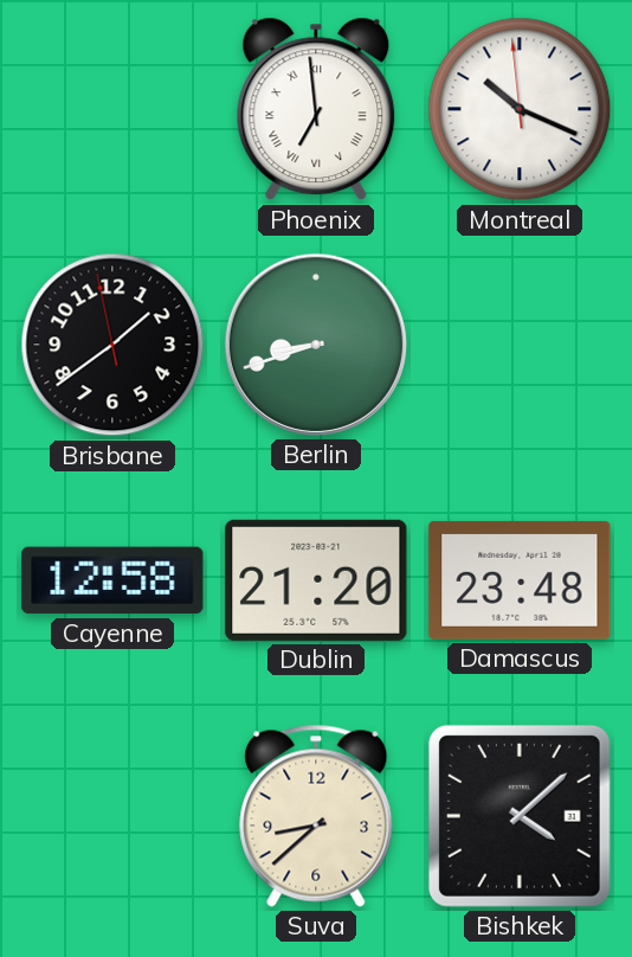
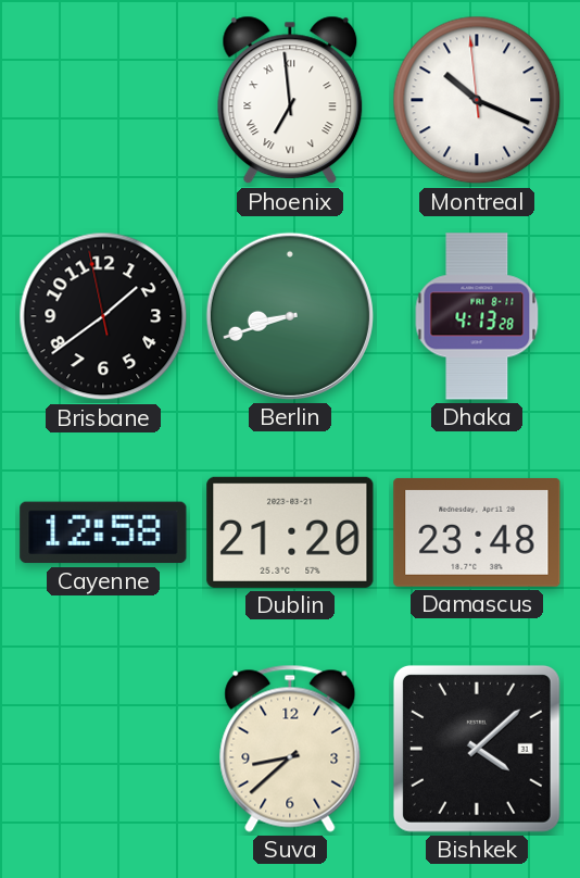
Dhaka: none -> 4:13 (477, 316)
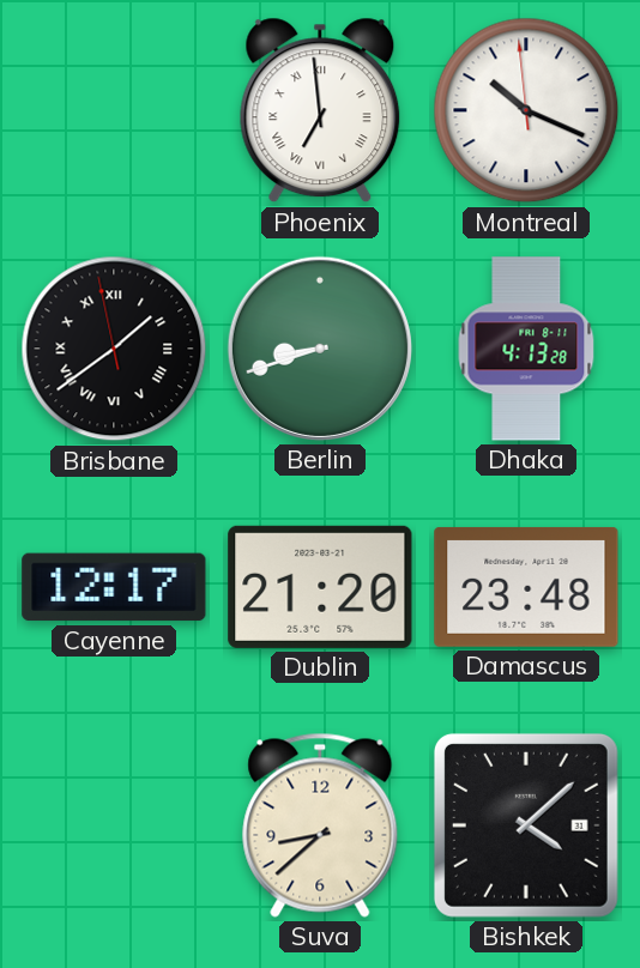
Brisbane numerals: Arabic -> Roman (114, 349)
Cayenne: 12:58 -> 12:17 (114, 587)
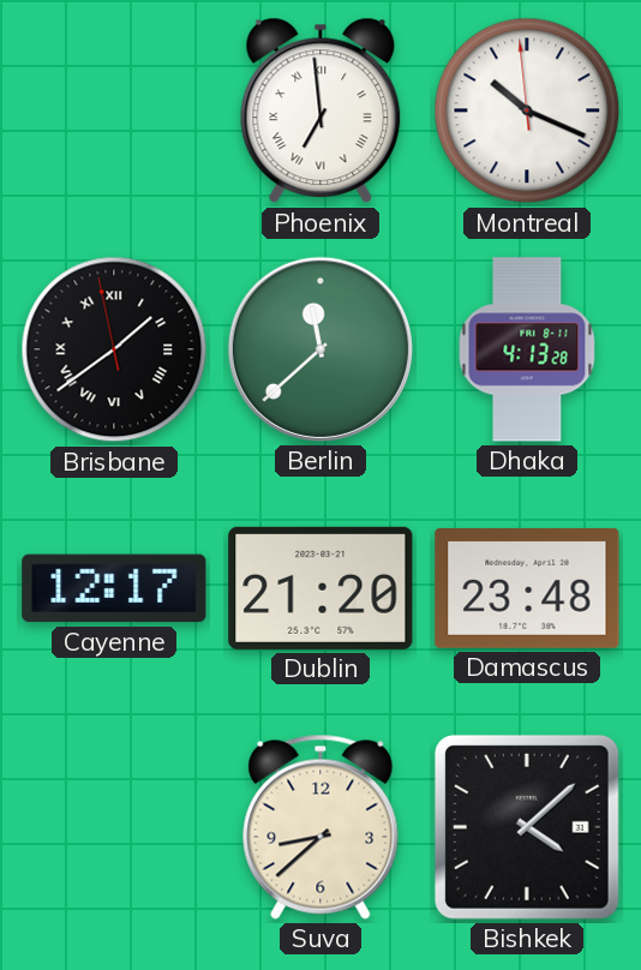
Berlin: 8:42 -> 11:38 (320, 349)
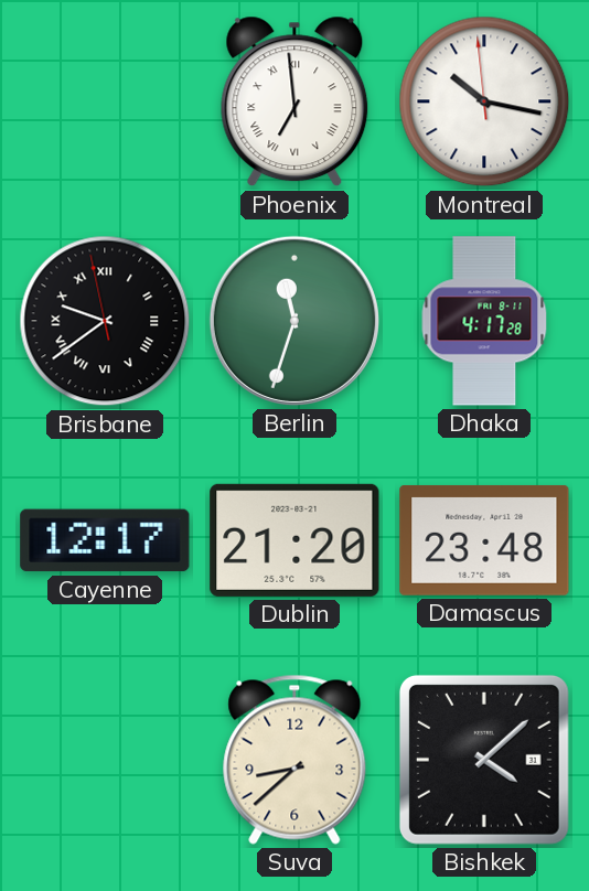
Montreal: 10:18 -> 10:16 (484, 101)
Brisbane: 1:38 -> 9:38 (105, 321)
Berlin: 11:38 -> 11:33 (294, 321)
Dhaka: 4:13 -> 4:17 (484, 321)
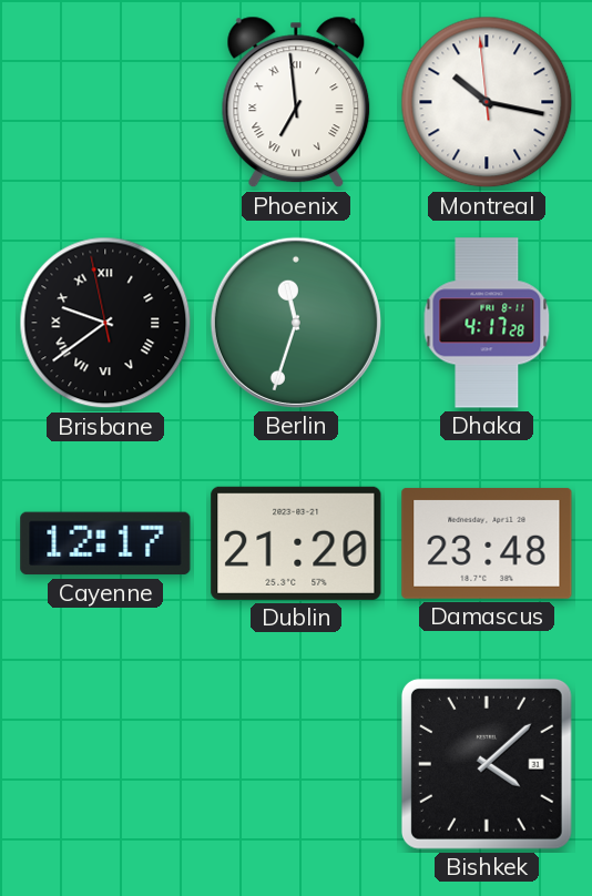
Suva: 8:38 -> none (294, 760)
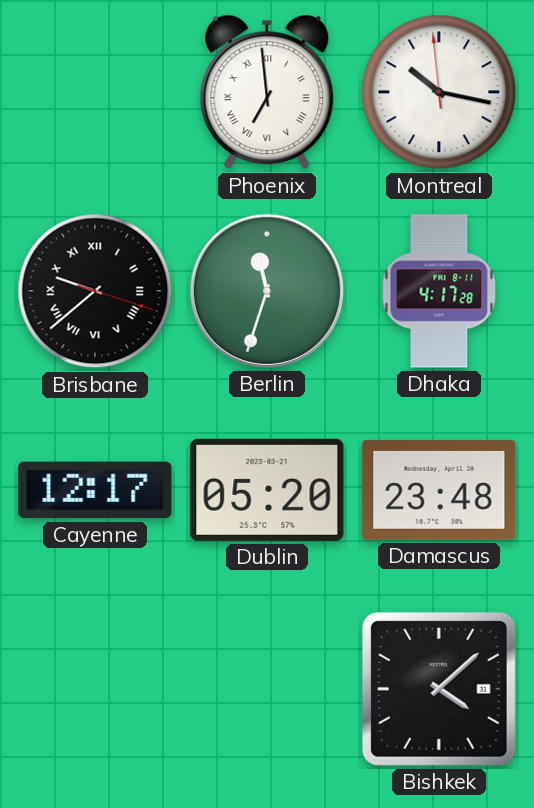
Brisbane: 9:38:58 -> 9:38:18 (95, 291)
Dublin: 21:20 -> 05:20 (267, 490)
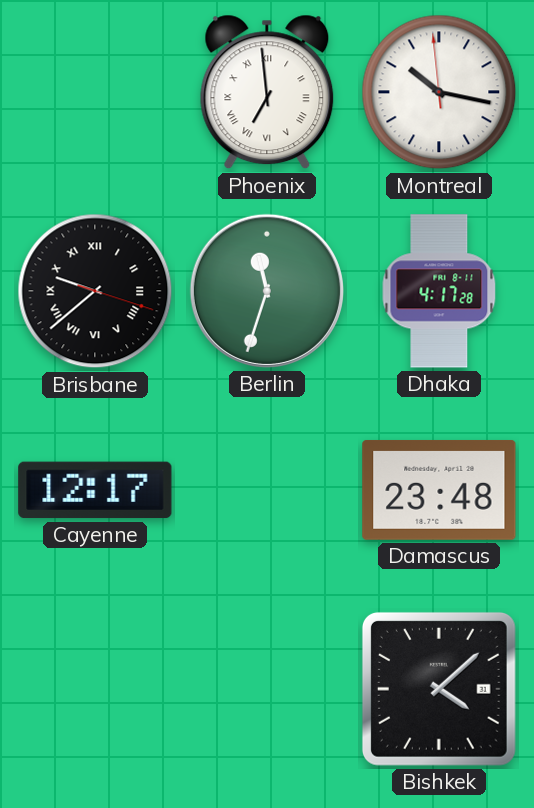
Dublin: 05:20 -> none (267, 490)
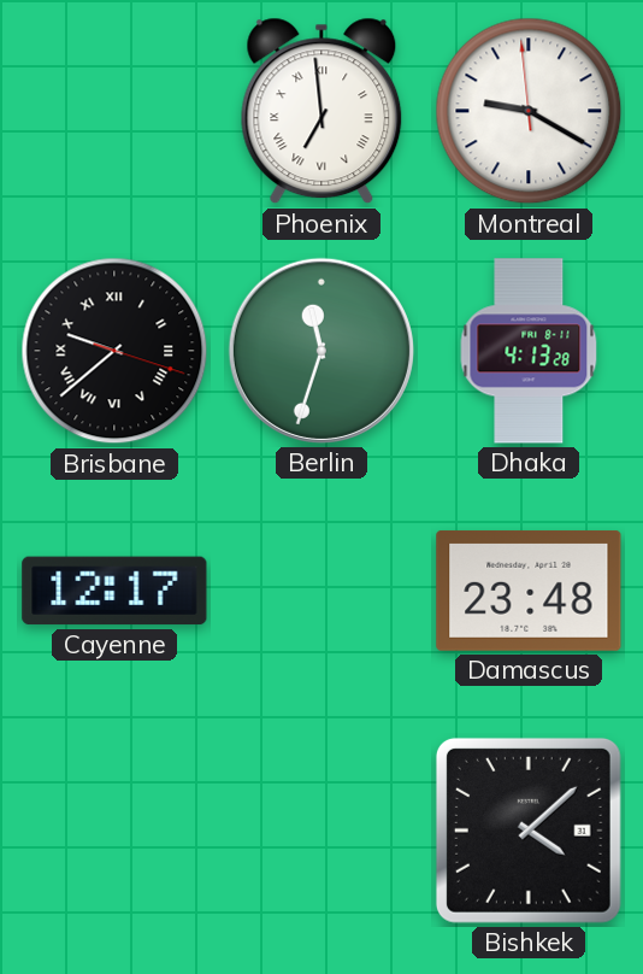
Montreal: 10:16 -> 9:19 (529, 111)
Dhaka: 4:17 -> 4:13 (529, 351)
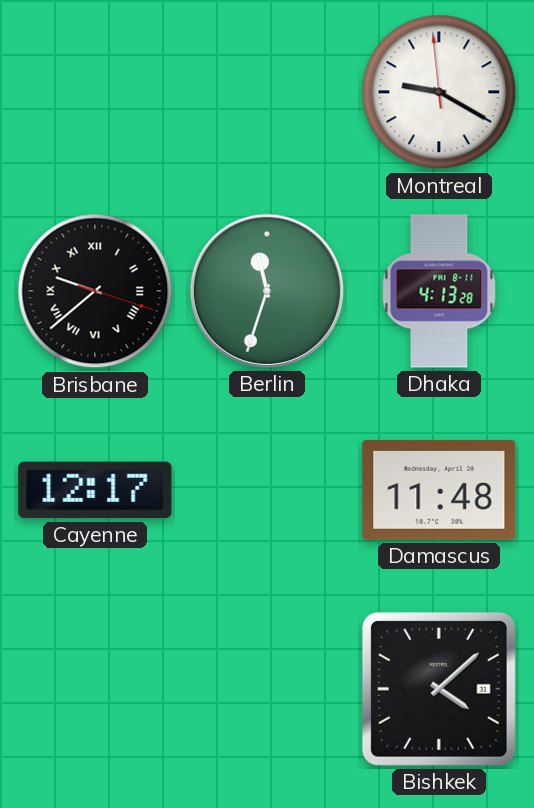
Phoenix: 6:59 -> none (321, 111)
Damascus: 23:48 -> 11:48 (439, 490)
